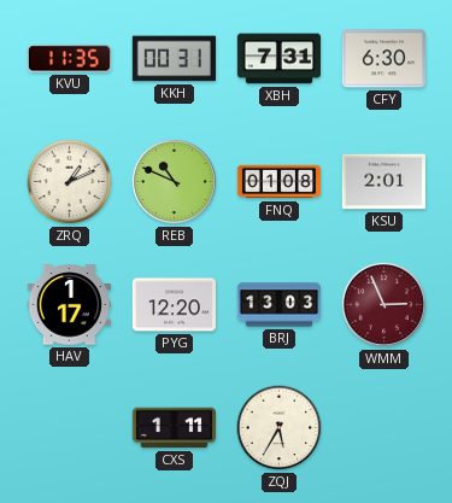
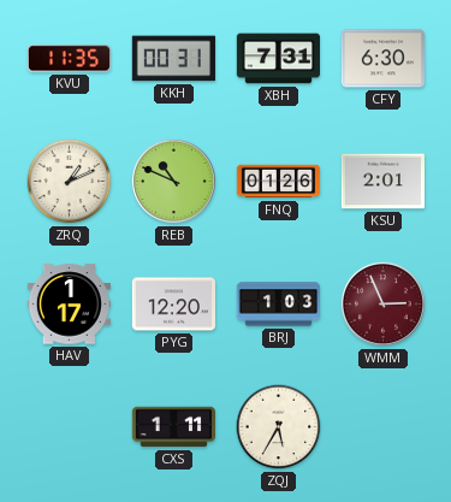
FNQ: 01:08 -> 01:26 (279, 182)
BRJ: 13:03 -> 1:03 (278, 305)
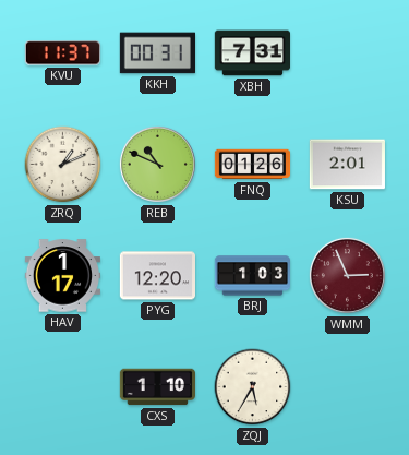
KVU: 11:35 -> 11:37 (62, 53)
CFY: 6:30 -> none (382, 59)
CXS: 1:11 -> 1:10 (157, 387)
